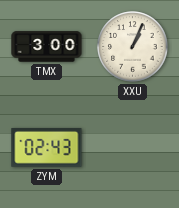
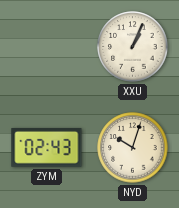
TMX: 3:00 -> none (47, 47)
NYD: none -> 10:03 (133, 148)
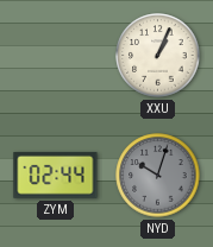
ZYM: 02:43 -> 02:44 (56, 175)
NYD dial: cream -> grey (158, 176)
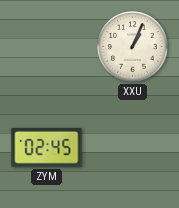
ZYM: 02:44 -> 02:45 (47, 147)
NYD: 10:03 -> none (158, 176)
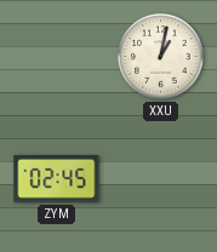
XXU: 1:04 -> 1:02 (161, 57)
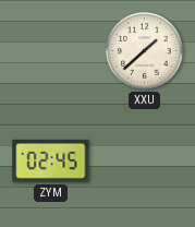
XXU: 1:02 -> 1:38 (145, 51)
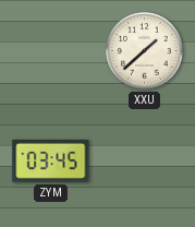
ZYM: 02:45 -> 03:45 (51, 160)
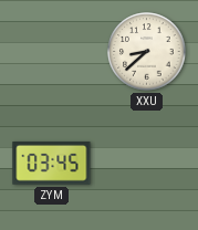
XXU: 1:38 -> 8:38 (147, 52)
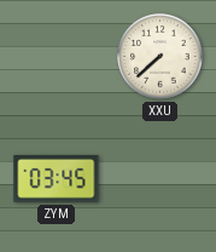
XXU: 8:38 -> 7:38 (160, 57)
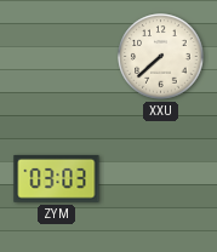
ZYM: 03:45 -> 03:03 (57, 178)
